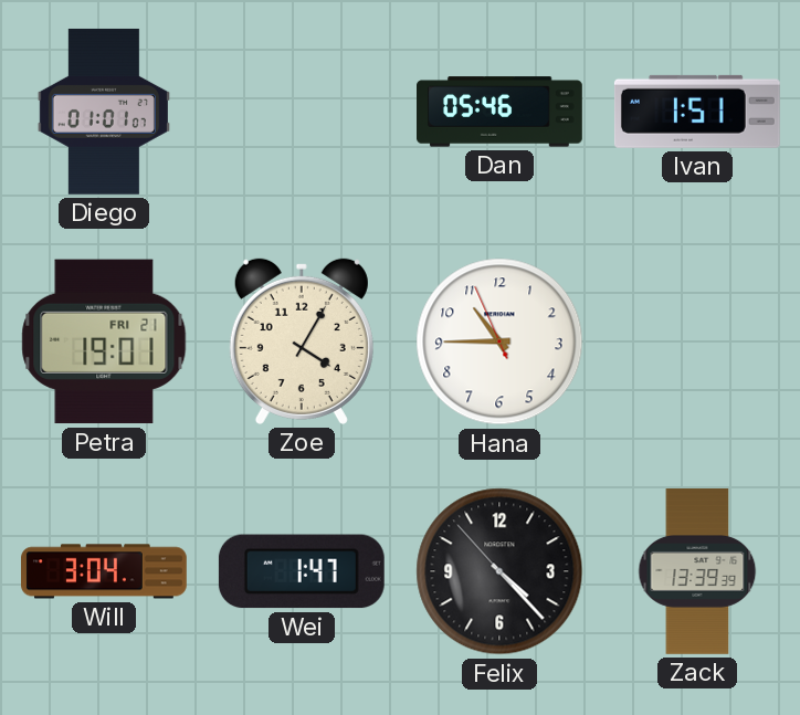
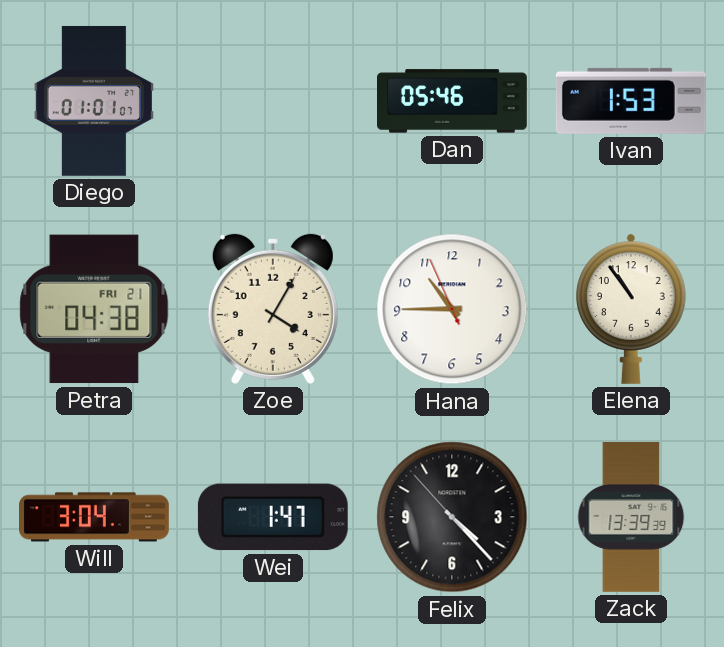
Ivan: 1:51 -> 1:53 (631, 101)
Petra: 19:01 -> 04:38 (94, 309)
Elena: none -> 10:54 (632, 309)
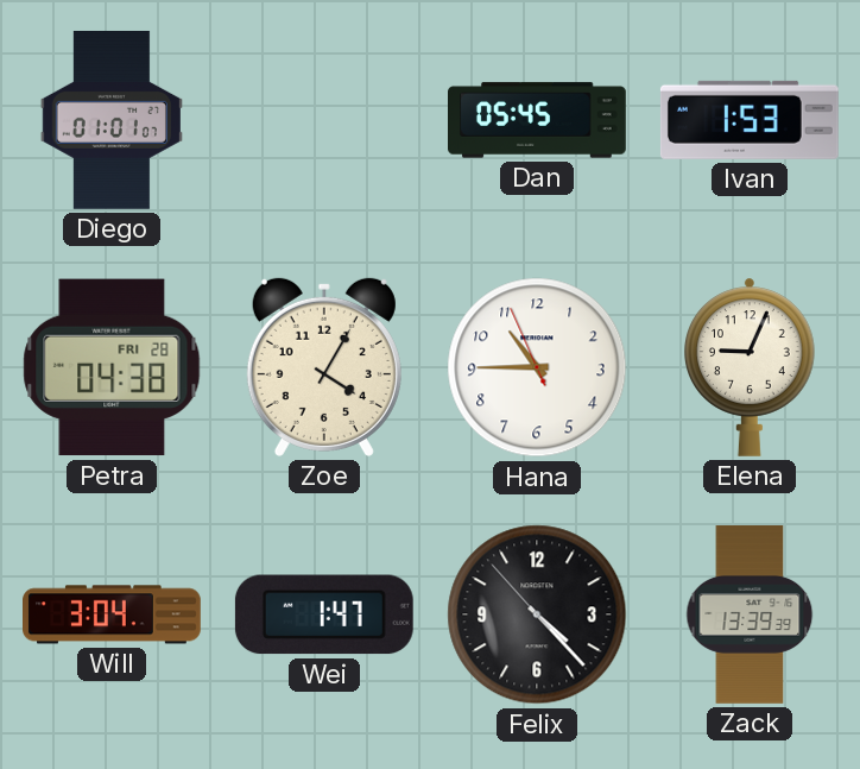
Dan: 05:46 -> 05:45 (538, 120)
Petra date: FRI 21 -> FRI 28 (112, 367)
Elena: 10:54 -> 9:04 (751, 367)
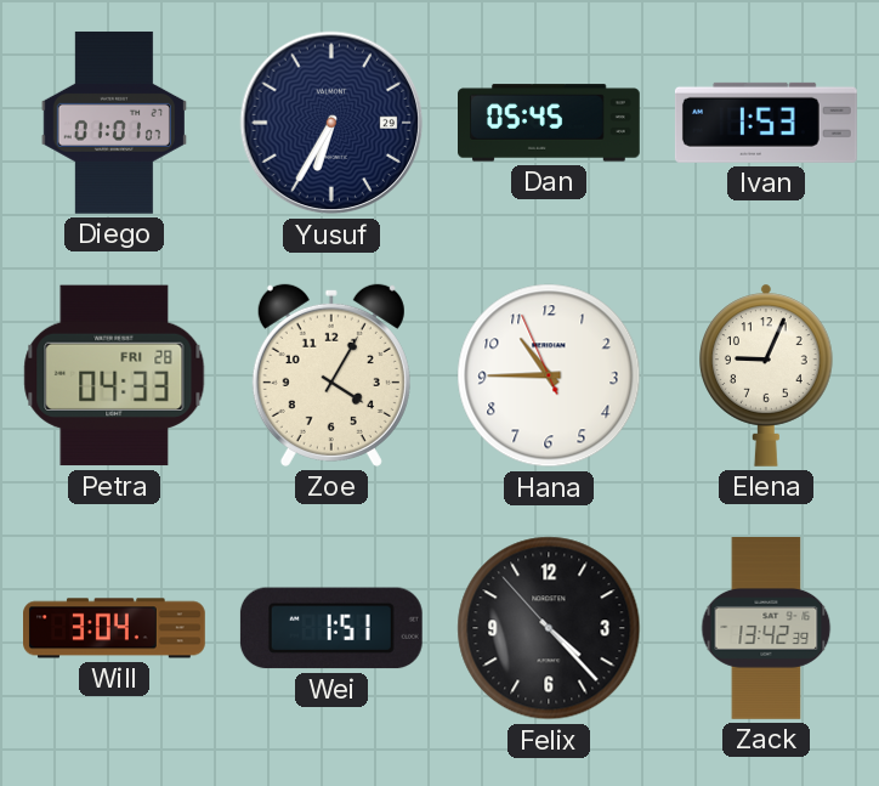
Yusuf: none -> 6:35 (331, 123)
Petra: 04:38 -> 04:33 (114, 375)
Wei: 1:47 -> 1:51 (331, 628)
Zack: 13:39 -> 13:42 (766, 629)
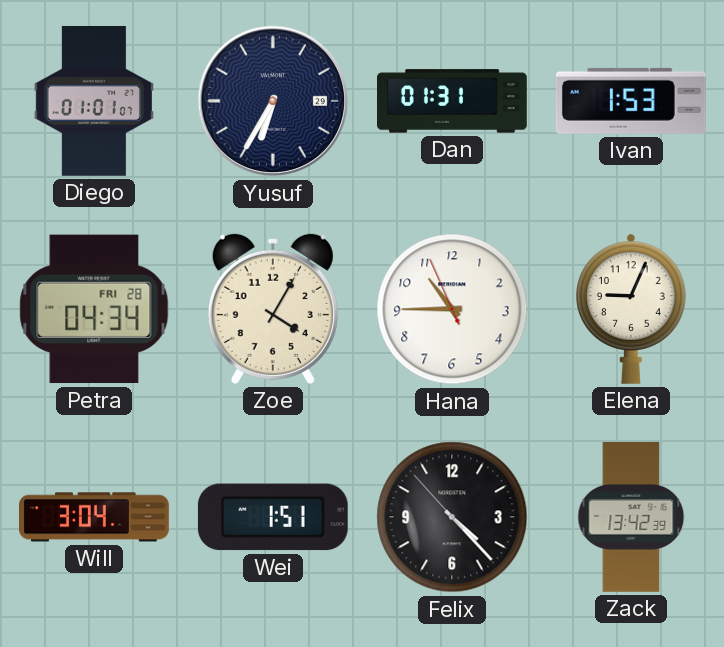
Dan: 05:45 -> 01:31 (453, 101)
Petra: 04:33 -> 04:34 (94, 309)
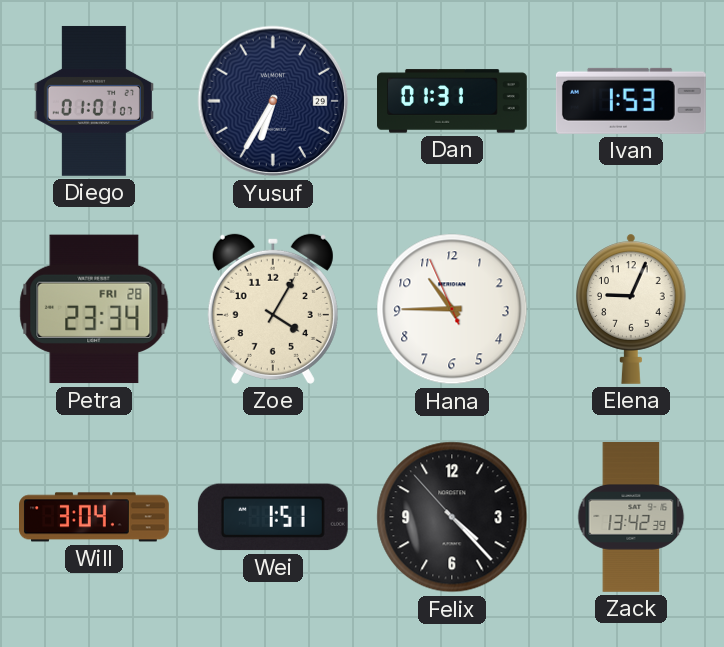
Petra: 04:34 -> 23:34 (94, 309)
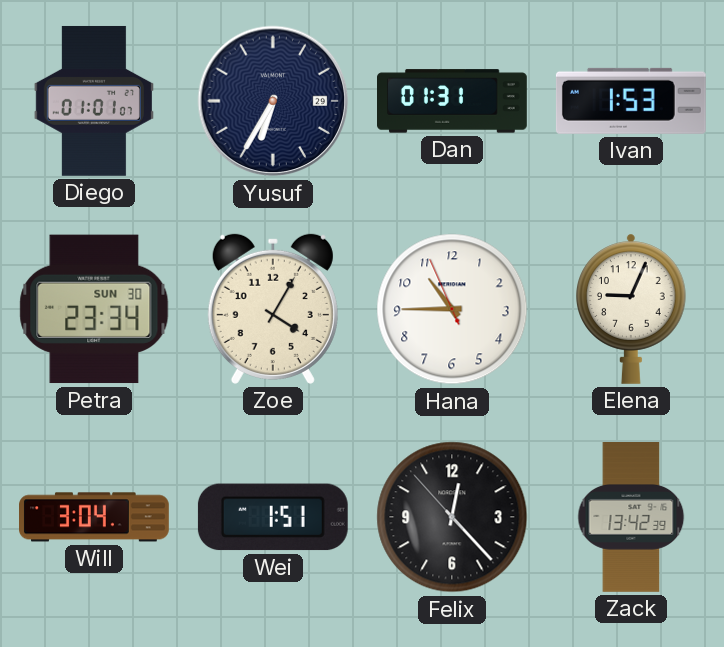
Petra date: FRI 28 -> SUN 30 (94, 309)
Felix: 4:22 -> 12:22 (452, 517)
